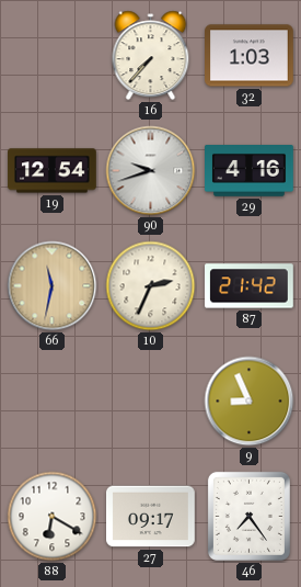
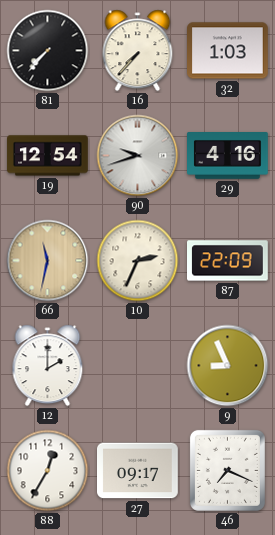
81: none -> 7:37 (48, 51)
87: 21:42 -> 22:09 (228, 261)
12: none -> 2:00 (48, 366)
88: 6:20 -> 12:35 (48, 471)
46: 7:24 -> 7:19 (227, 470)
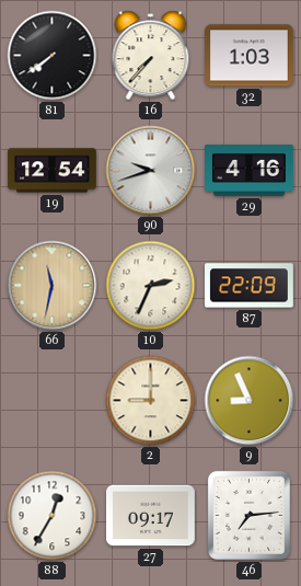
81: 7:37 -> 7:39 (53, 56)
12: 2:00 -> none (48, 366)
2: none -> 9:00 (151, 401)
46: 7:19 -> 7:14 (248, 515)
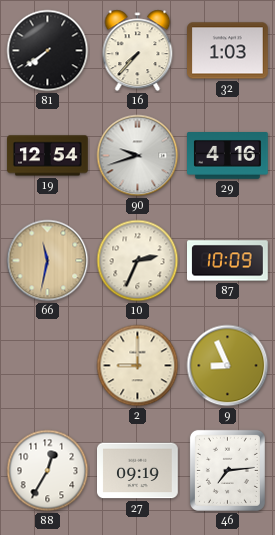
87: 22:09 -> 10:09 (228, 261)
27: 09:17 -> 09:19 (138, 471)
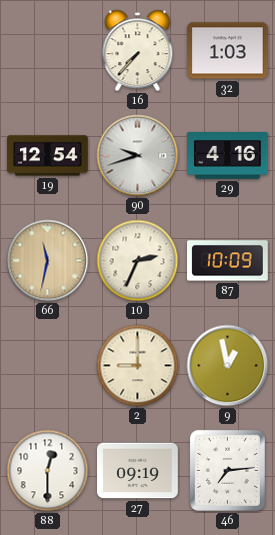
81: 7:39 -> none (48, 51)
9: 8:56 -> 12:58 (228, 366)
88: 12:35 -> 12:30 (48, 471)
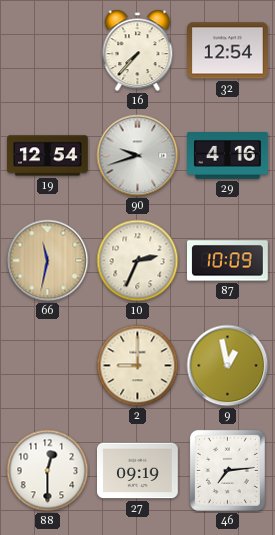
32: 1:03 -> 12:54 (228, 51)
